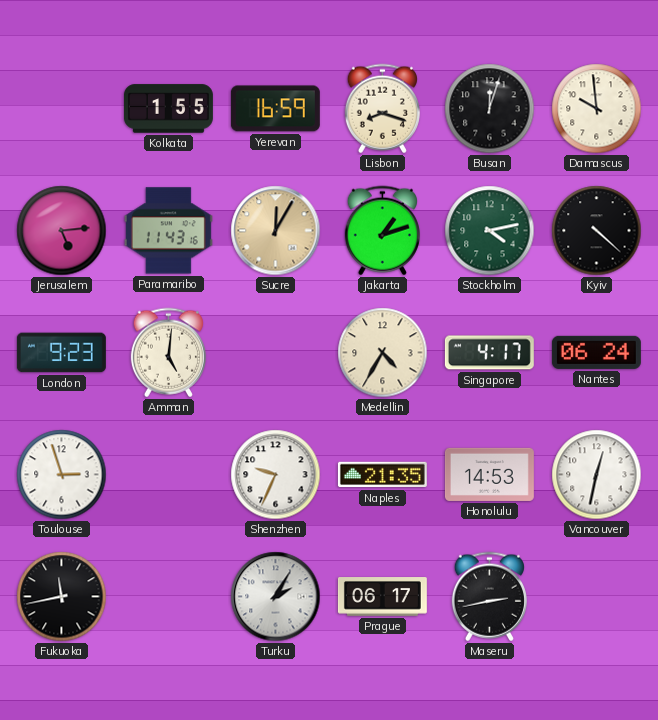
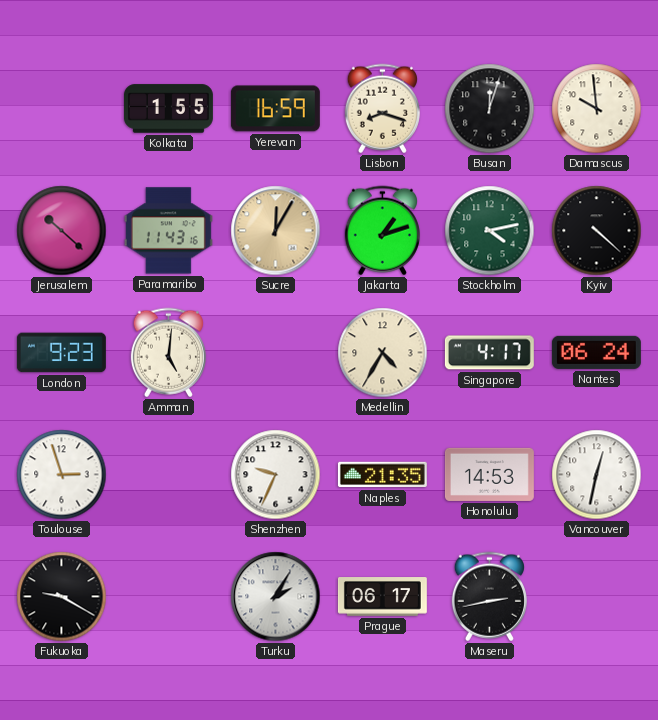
Jerusalem: 5:14 -> 10:22 (62, 231)
Fukuoka: 11:43 -> 9:20 (62, 597)
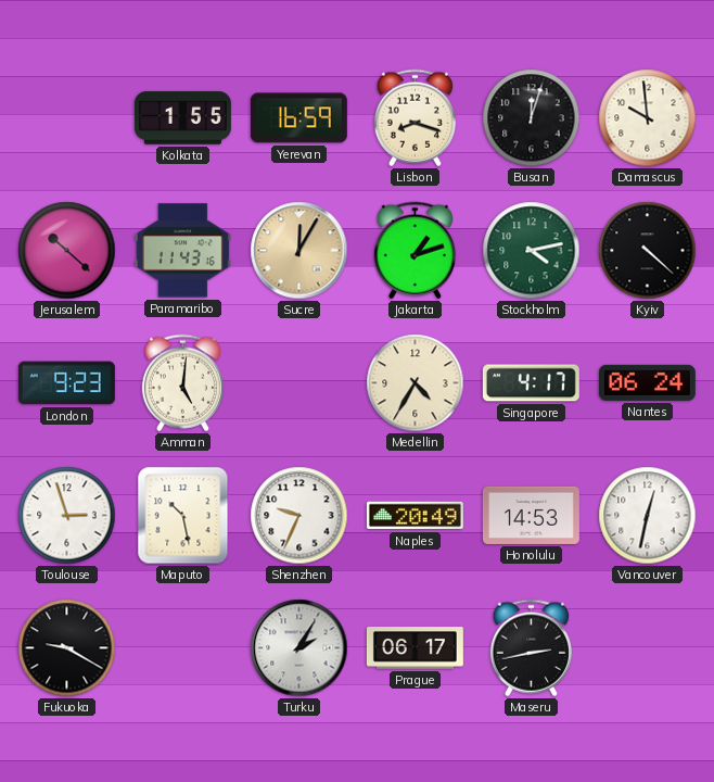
Maputo: none -> 10:28 (183, 516)
Naples: 21:35 -> 20:49 (415, 516)
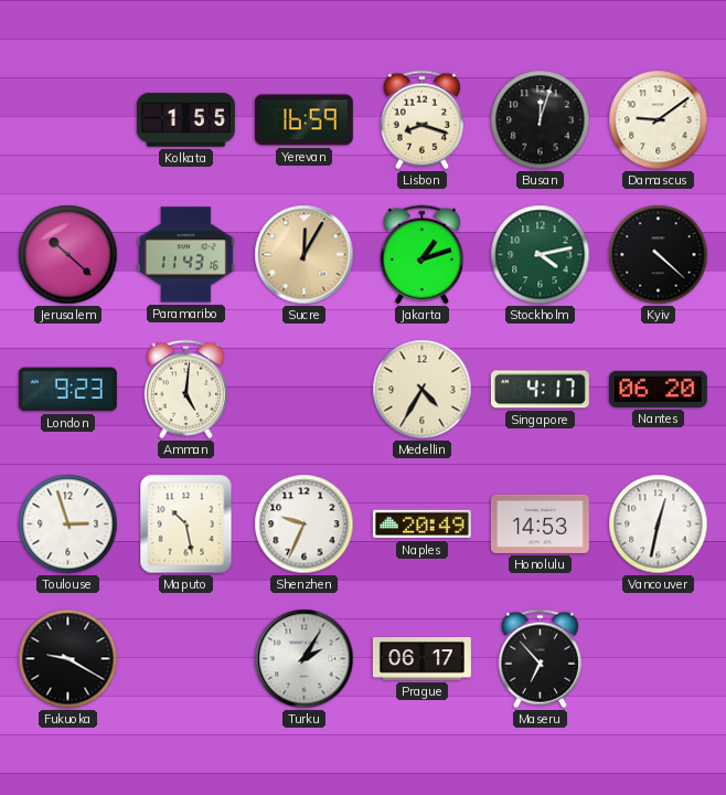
Damascus: 9:59 -> 9:09 (659, 120)
Nantes: 06:24 -> 06:20 (658, 389)
Maseru: 2:43 -> 6:53 (540, 659)
